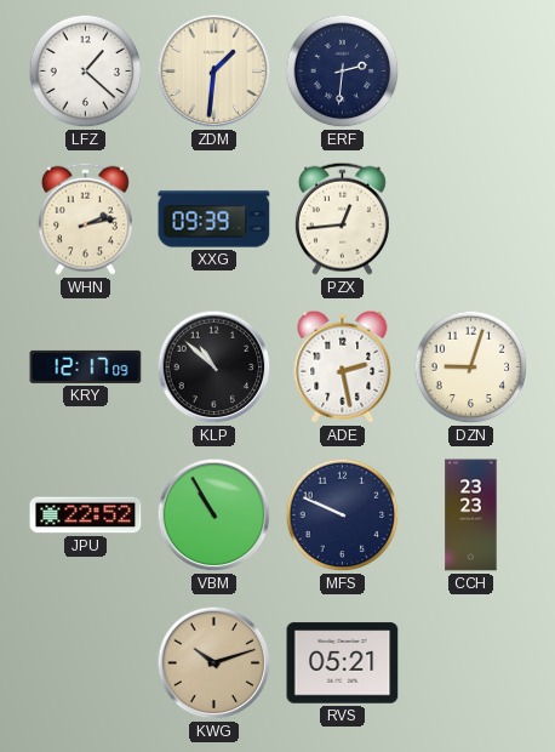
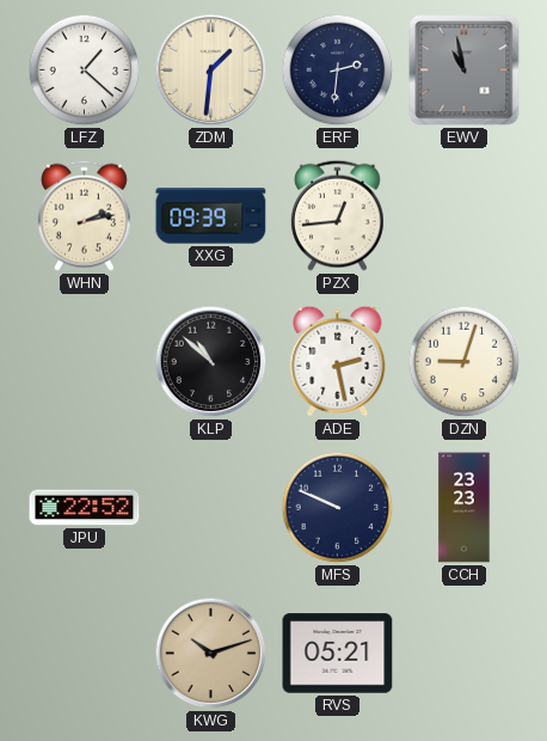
EWV: none -> 10:58 (465, 71)
KRY: 12:17 -> none (86, 366)
VBM: 10:55 -> none (214, 515)
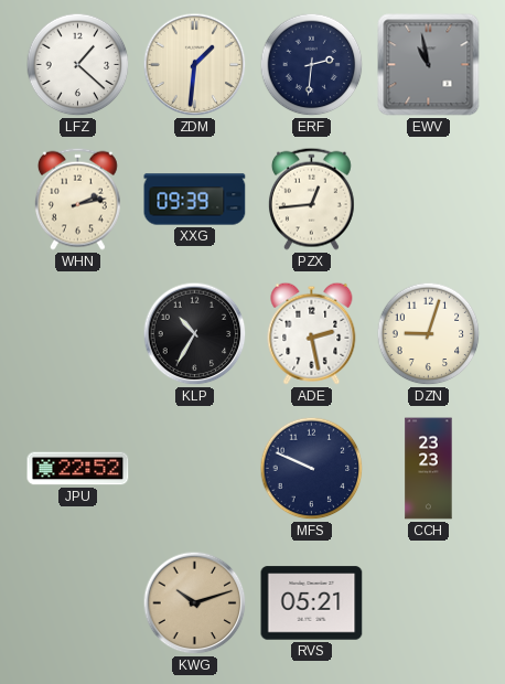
KLP: 10:52 -> 10:35 (195, 334)
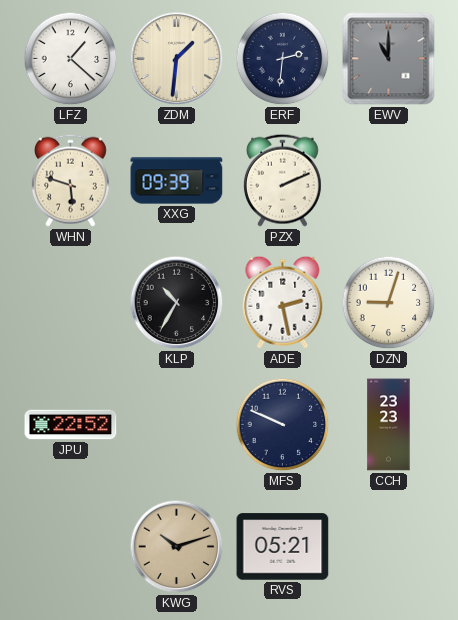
EWV: 10:58 -> 11:00 (389, 59)
WHN: 2:13 -> 5:48 (70, 180)
PZX: 12:44 -> 2:11 (282, 180)
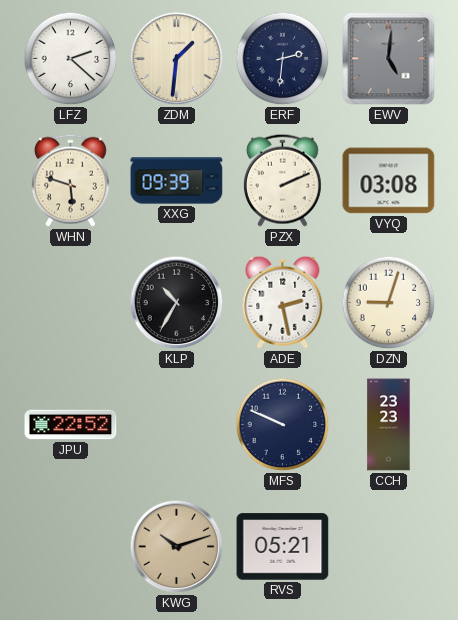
LFZ: 1:22 -> 2:22 (71, 59)
EWV: 11:00 -> 5:01 (389, 59)
VYQ: none -> 03:08 (389, 181)
